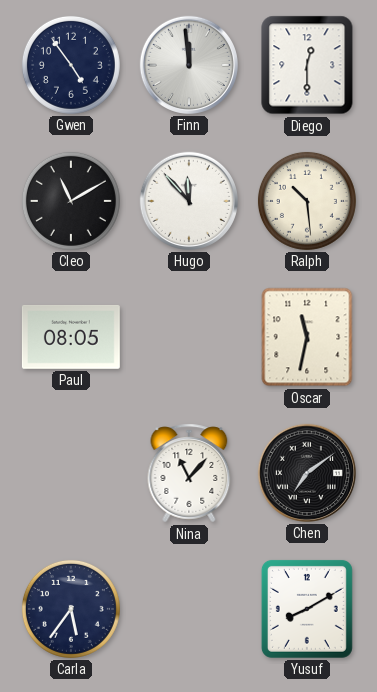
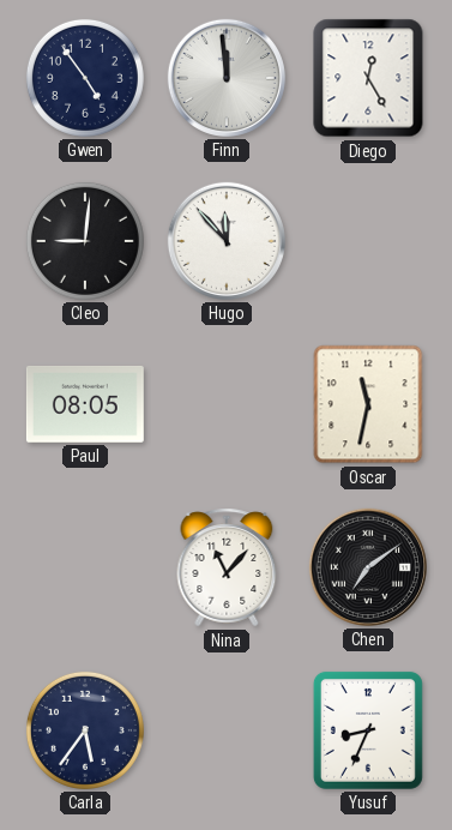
Diego: 12:30 -> 12:25 (368, 78)
Cleo: 11:10 -> 9:01 (85, 241)
Ralph: 10:29 -> none (307, 201)
Yusuf: 8:10 -> 8:34 (368, 730)
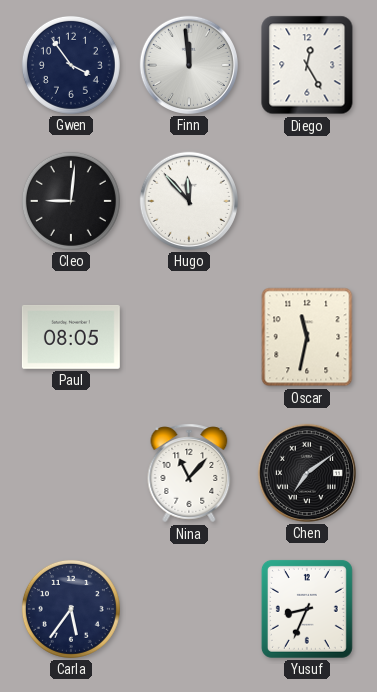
Gwen: 4:54 -> 3:54 (71, 65)
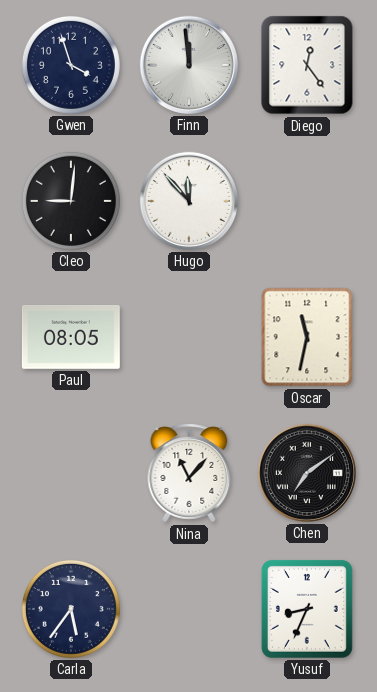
Gwen: 3:54 -> 3:57 (71, 65)
Diego: 12:25 -> 12:24 (307, 65)
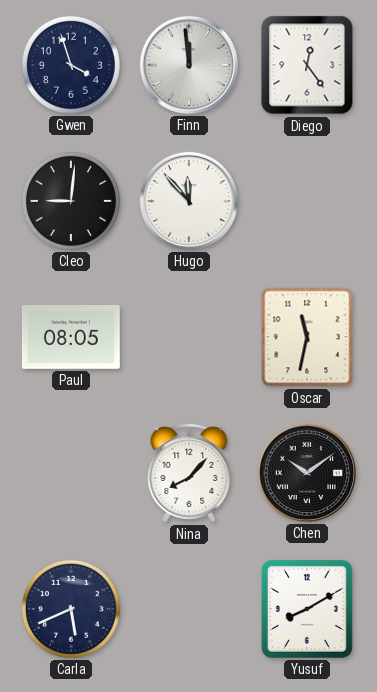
Nina: 11:07 -> 8:07 (189, 473)
Chen: 7:09 -> 10:09 (307, 473)
Carla: 5:36 -> 5:41 (71, 609)
Yusuf: 8:34 -> 8:10 (307, 609)
